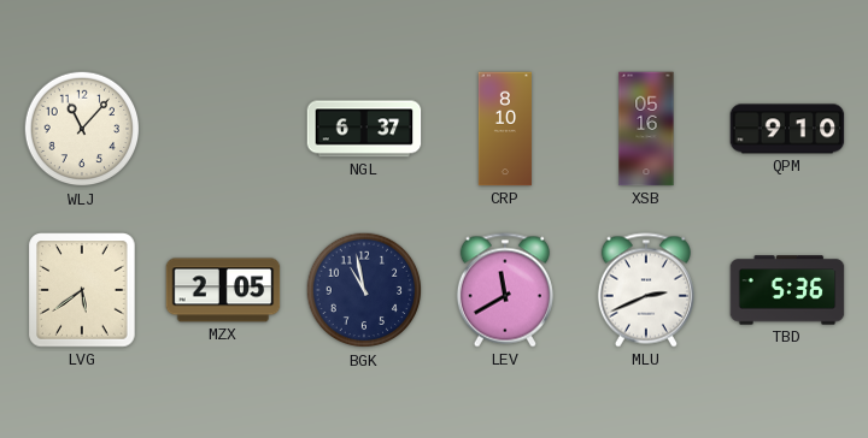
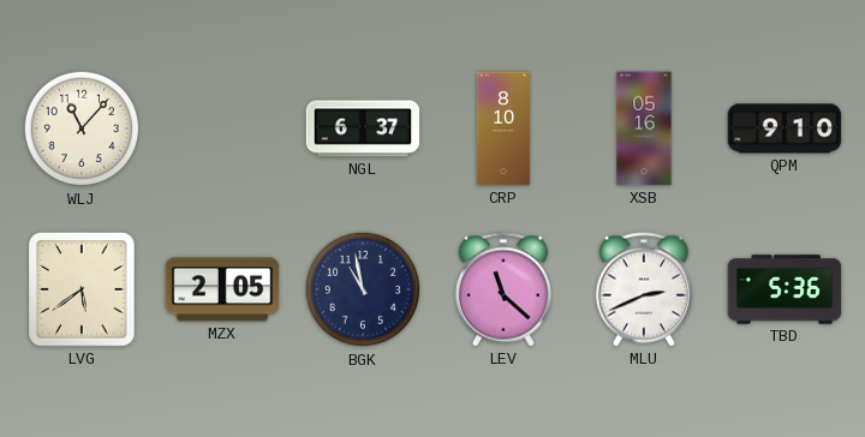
LEV: 11:40 -> 11:22 (503, 289)
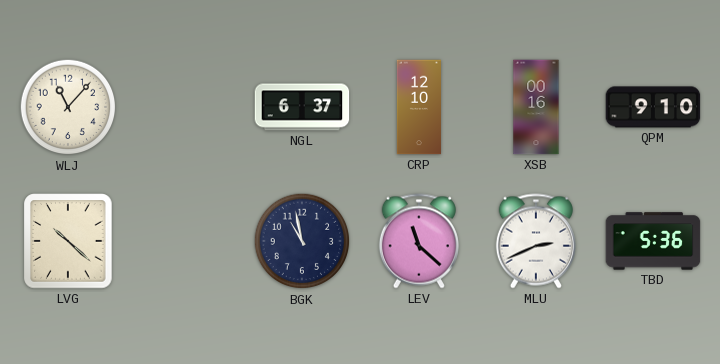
CRP: 8:10 -> 12:10 (419, 107)
XSB: 05:16 -> 00:16 (536, 107)
LVG: 5:39 -> 10:22 (68, 241)
MZX: 2:05 -> none (222, 289)
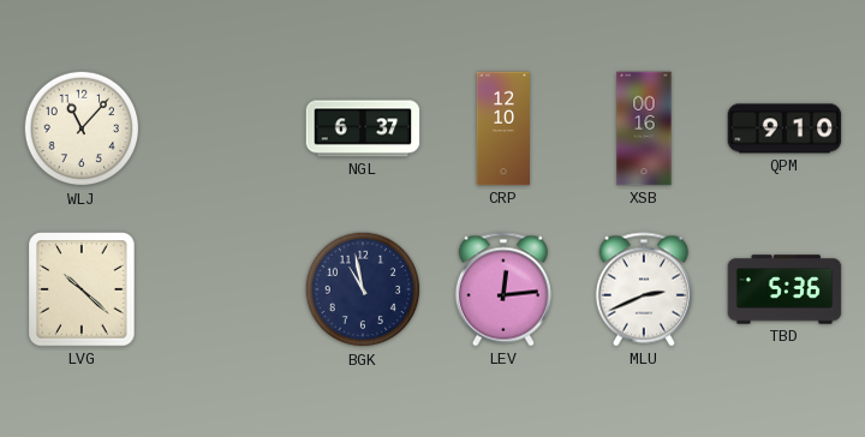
LEV: 11:22 -> 12:14 (503, 289)
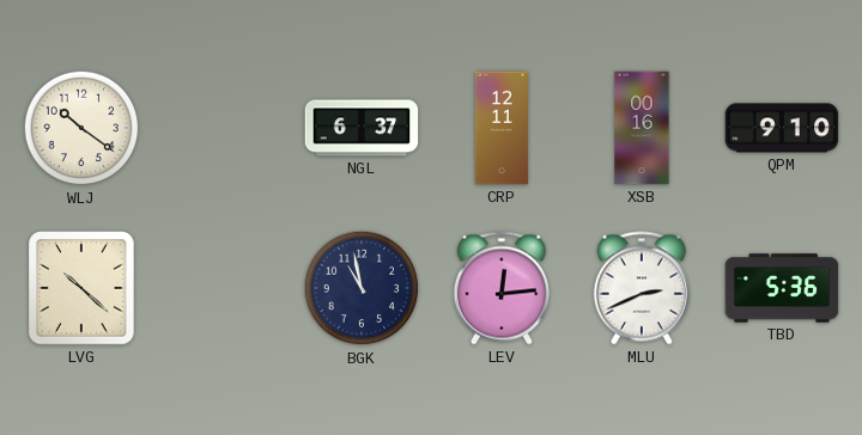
WLJ: 11:07 -> 10:21 (81, 128)
CRP: 12:10 -> 12:11 (502, 128)
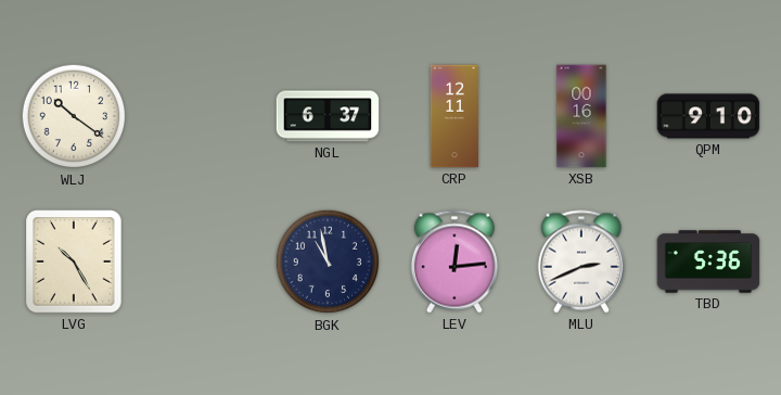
LVG: 10:22 -> 10:25 (74, 262)
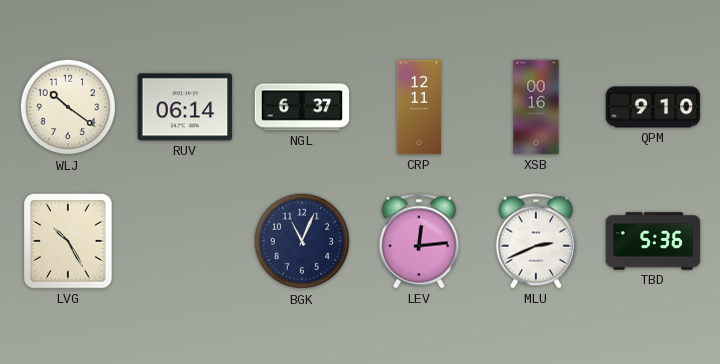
RUV: none -> 06:14 (185, 107)
BGK: 10:58 -> 11:04 (302, 241)
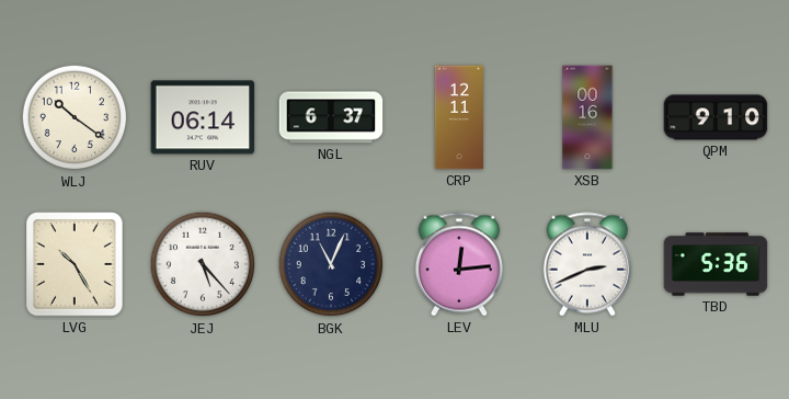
JEJ: none -> 5:23 (203, 264)
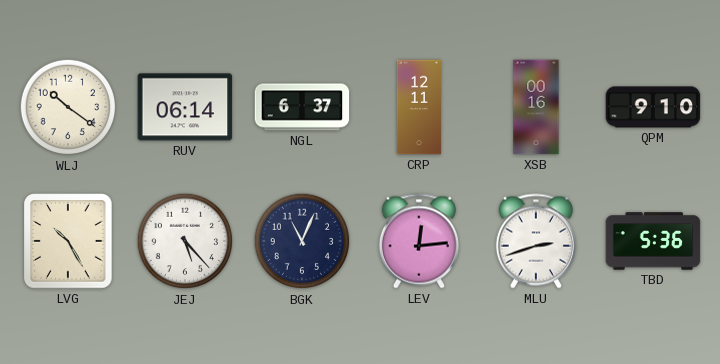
MLU: 2:41 -> 2:42 (536, 241)
